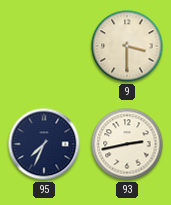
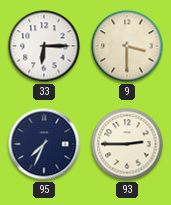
33: none -> 6:15 (44, 46)
93: 2:43 -> 2:45 (127, 144)
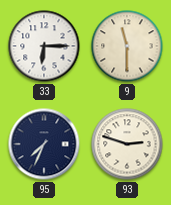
9: 3:30 -> 11:30 (127, 46)
93: 2:45 -> 2:48 (127, 144)
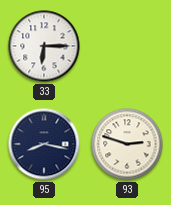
9: 11:30 -> none (127, 46)
95: 7:34 -> 8:17 (44, 144)
